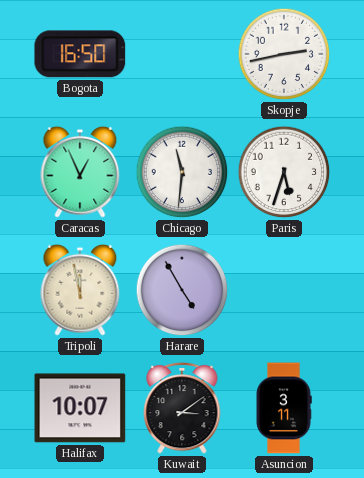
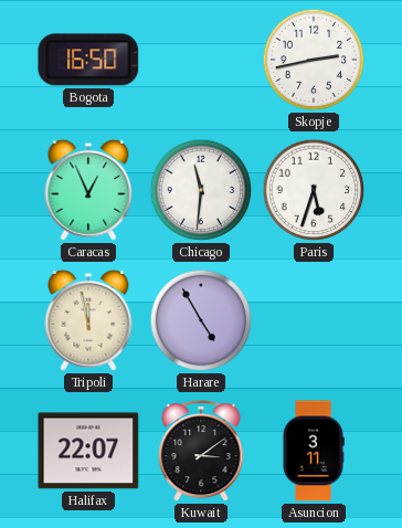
Halifax: 10:07 -> 22:07 (88, 451)
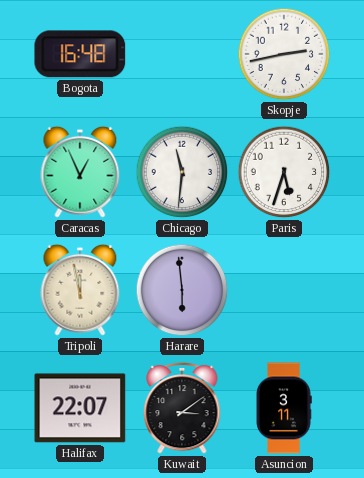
Bogota: 16:50 -> 16:48 (80, 54)
Harare: 4:55 -> 5:59 (182, 290)
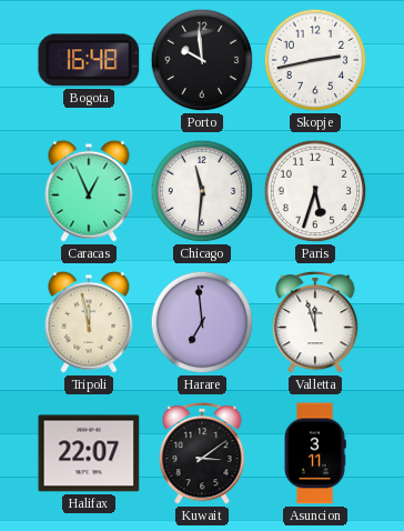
Porto: none -> 9:59 (202, 60)
Harare: 5:59 -> 6:59 (202, 322)
Valletta: none -> 11:57 (315, 322)
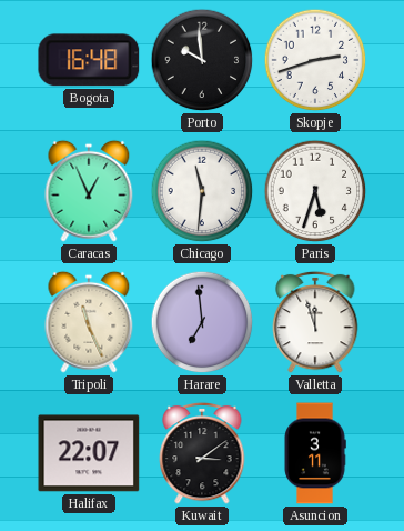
Skopje: 2:43 -> 2:42 (315, 60)
Tripoli: 11:58 -> 11:26 (89, 322)
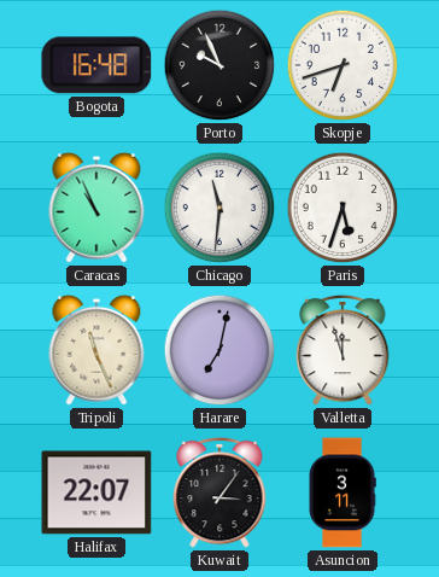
Porto: 9:59 -> 9:56 (219, 65)
Skopje: 2:42 -> 6:42 (343, 65)
Caracas: 12:56 -> 10:56 (96, 208)
Harare: 6:59 -> 7:02 (219, 350)
Kuwait: 3:09 -> 3:06 (219, 493)
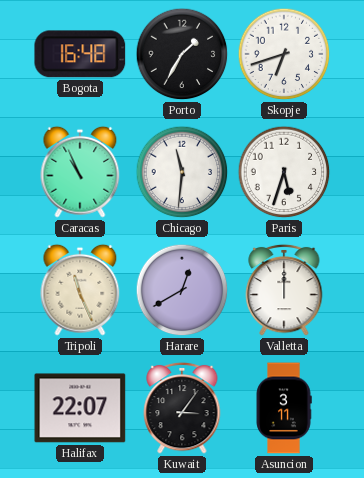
Porto: 9:56 -> 1:35 (182, 54)
Harare: 7:02 -> 12:40 (182, 290)
Valletta: 11:57 -> 12:00 (284, 290)
